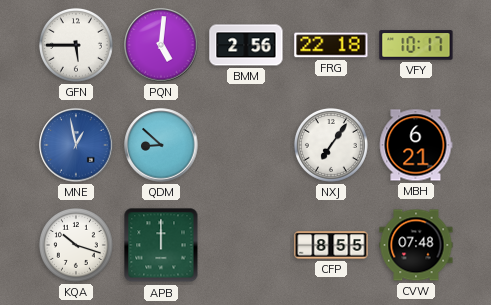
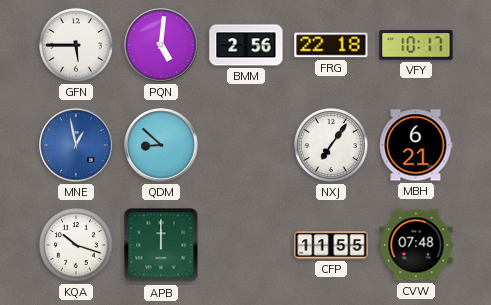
CFP: 8:55 -> 11:55 (331, 245)
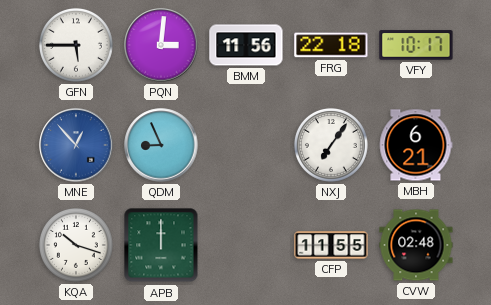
PQN: 5:01 -> 3:01 (161, 45)
BMM: 2:56 -> 11:56 (246, 45)
MNE: 12:58 -> 12:53 (76, 145)
QDM: 8:52 -> 8:56 (161, 145)
CVW: 07:48 -> 02:48 (416, 245)
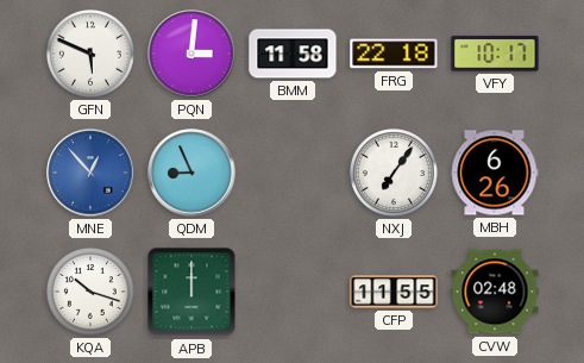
GFN: 5:45 -> 5:49 (90, 54)
BMM: 11:56 -> 11:58 (293, 54)
MBH: 6:21 -> 6:26 (495, 173)
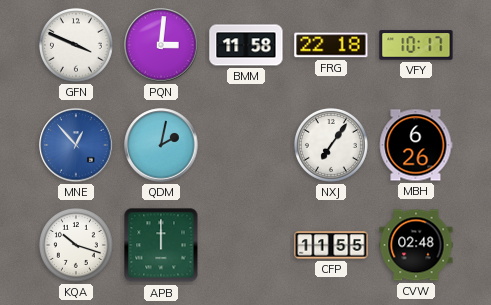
GFN: 5:49 -> 3:49 (76, 45)
QDM: 8:56 -> 2:02 (161, 145)
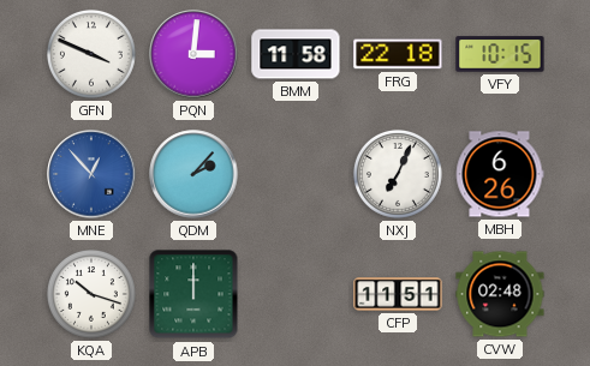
VFY: 10:17 -> 10:15 (500, 54)
QDM: 2:02 -> 2:07 (193, 174)
NXJ: 7:06 -> 7:04 (398, 174)
CFP: 11:55 -> 11:51 (398, 294)
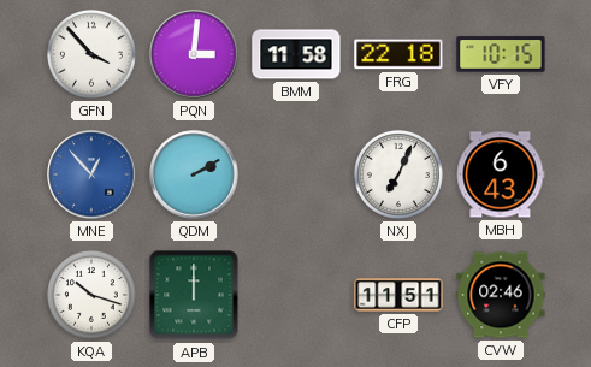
GFN: 3:49 -> 3:53 (91, 54)
QDM: 2:07 -> 2:10 (194, 174)
MBH: 6:26 -> 6:43 (501, 174)
CVW: 02:48 -> 02:46 (501, 295)
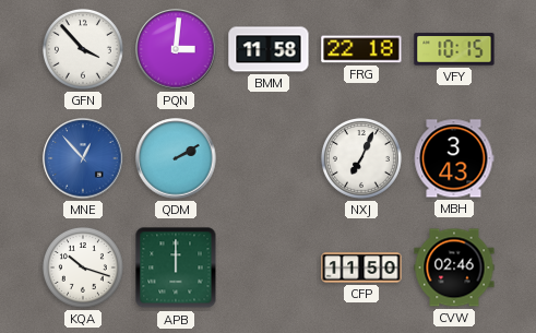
MBH: 6:43 -> 3:43 (454, 158)
CFP: 11:51 -> 11:50 (361, 267)
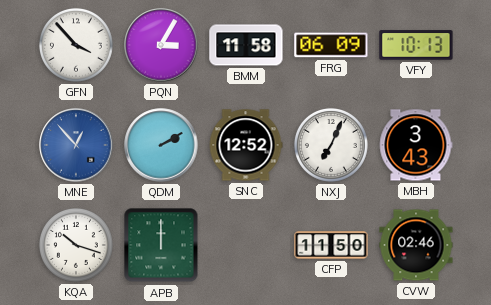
PQN: 3:01 -> 3:05 (161, 45)
FRG: 22:18 -> 06:09 (331, 45)
VFY: 10:15 -> 10:13 (416, 45)
SNC: none -> 12:52 (246, 145)
